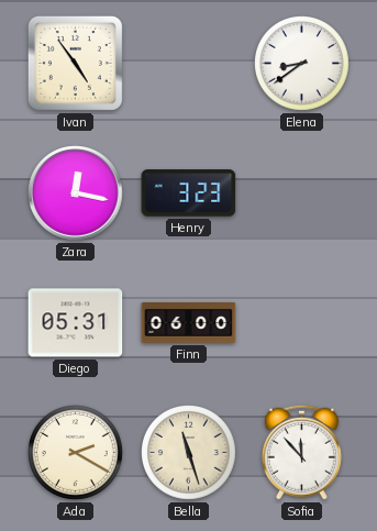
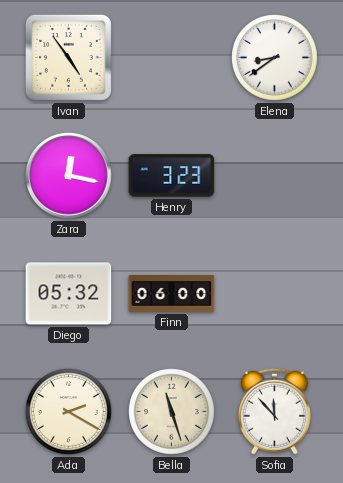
Diego: 05:31 -> 05:32 (69, 294)
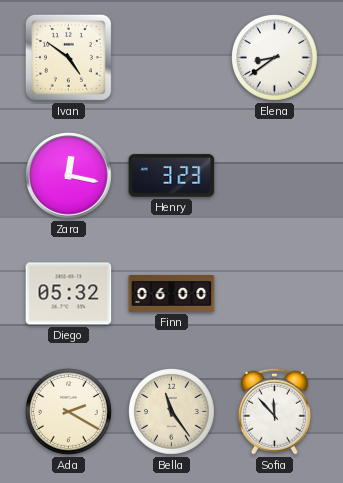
Ivan: 4:54 -> 4:51 (68, 57)
Bella: 11:27 -> 11:24 (172, 412)
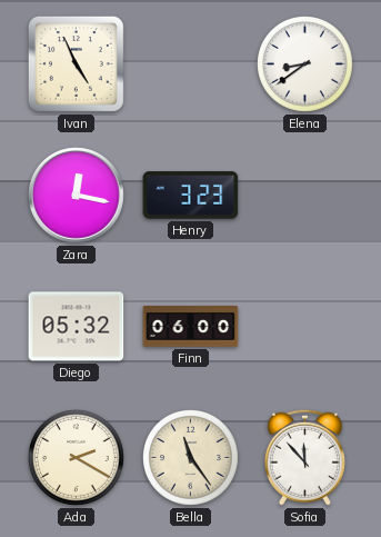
Ivan: 4:51 -> 4:56 (76, 63)
